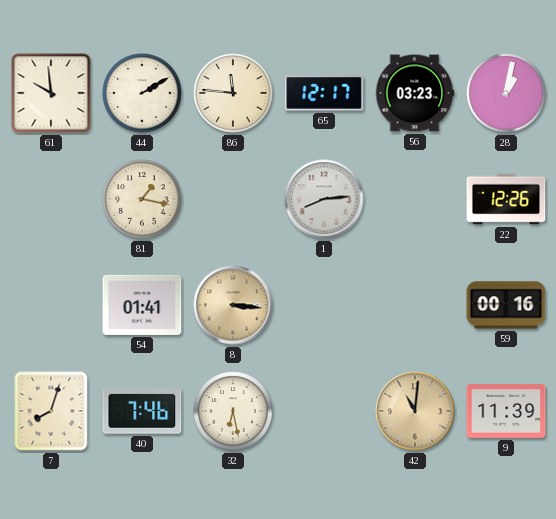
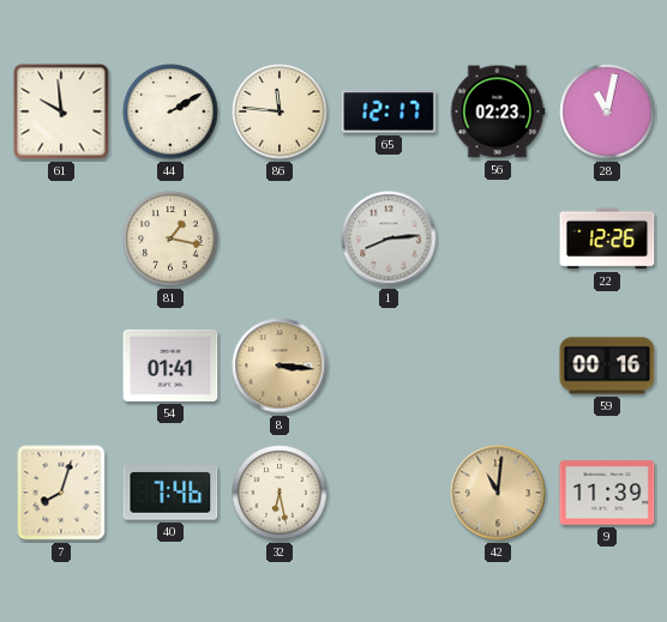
56: 03:23 -> 02:23 (498, 111)
28: 1:02 -> 11:02 (607, 111)
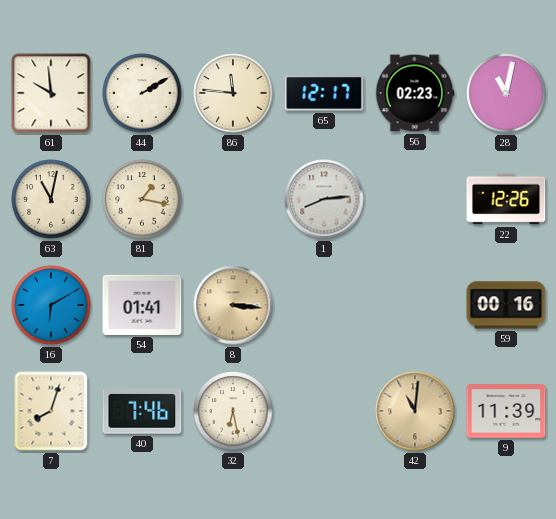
63: none -> 11:02 (51, 199)
16: none -> 6:10 (51, 305)
